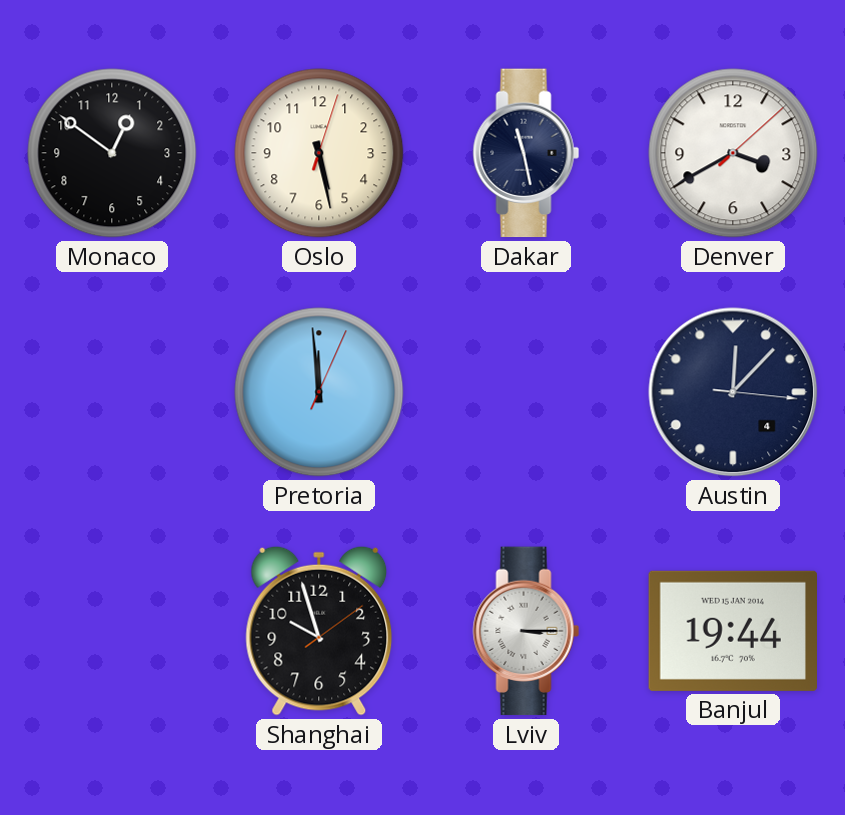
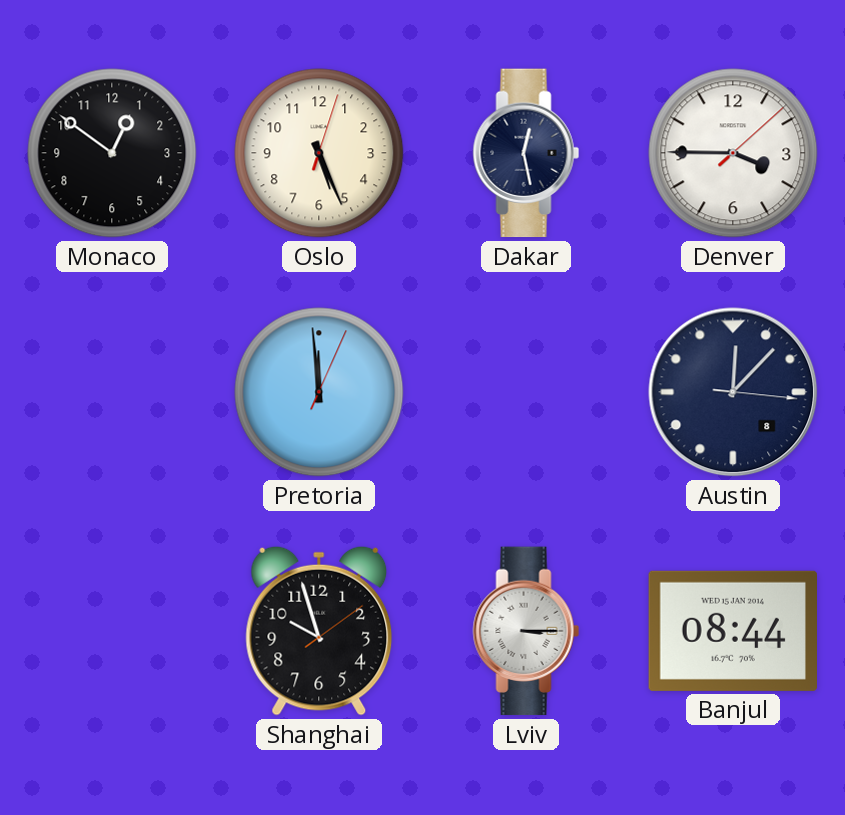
Oslo: 5:28 -> 5:26 (319, 153)
Dakar: 11:28 -> 12:28 (526, 153)
Denver: 3:40 -> 3:45 (733, 153)
Austin date: 4 -> 8 (733, 392)
Banjul: 19:44 -> 08:44 (732, 631)
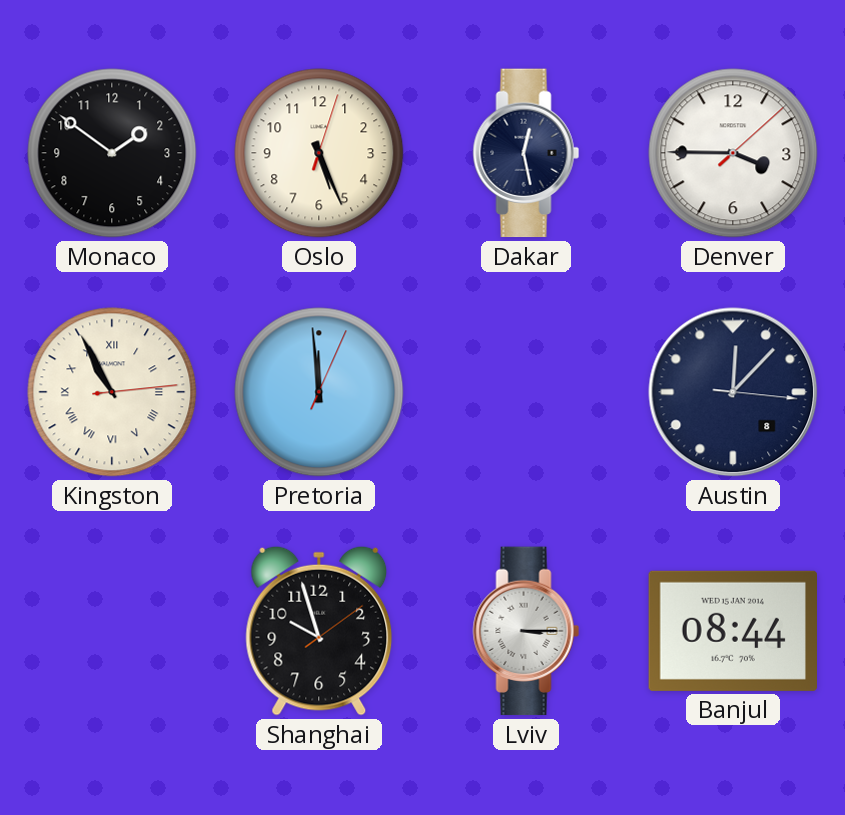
Monaco: 12:51 -> 1:51 (112, 153)
Kingston: none -> 10:55 (112, 392)
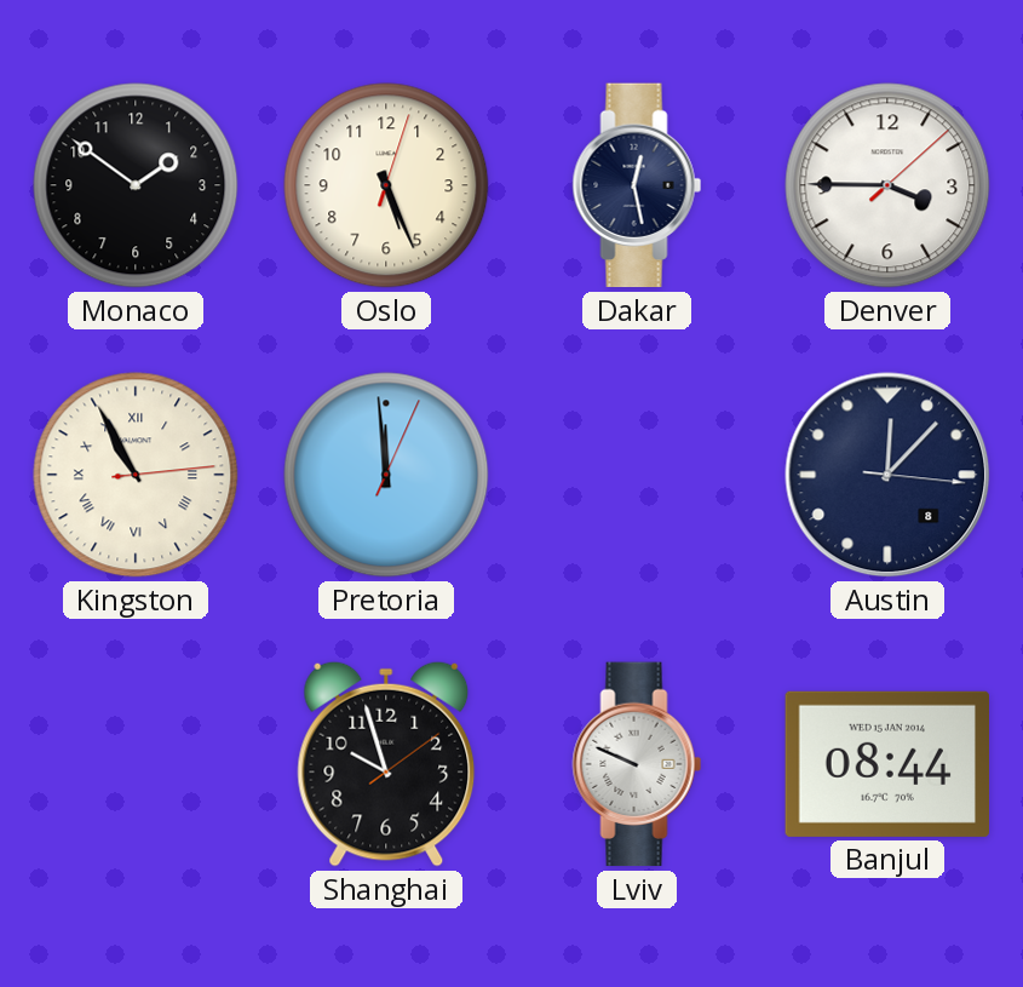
Lviv: 3:15 -> 9:49 (637, 764)
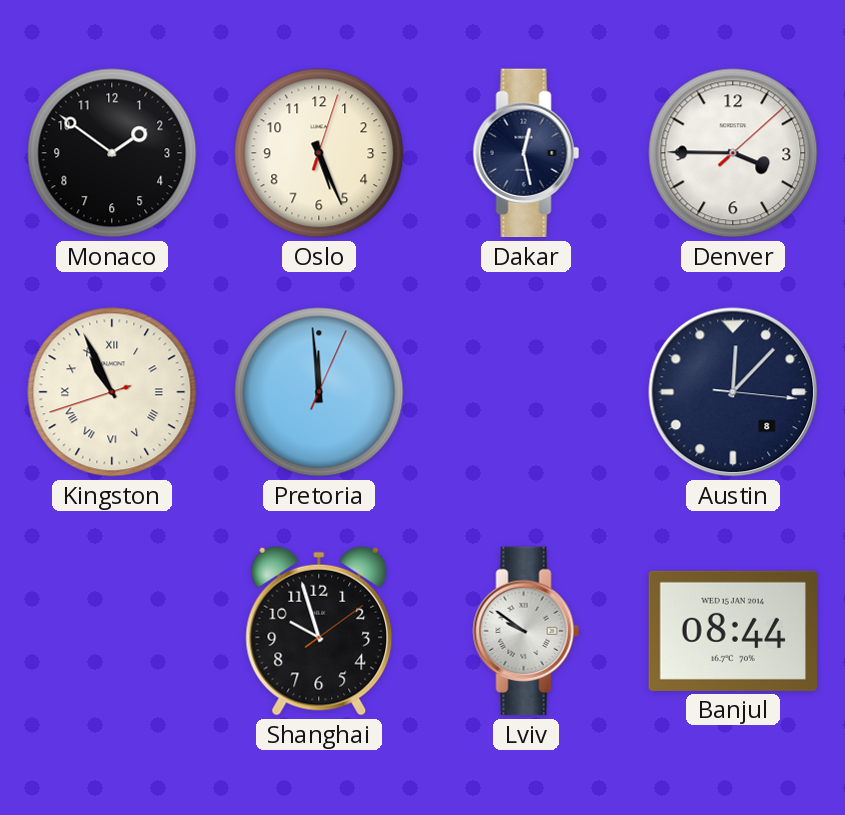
Kingston: 10:55:14 -> 10:55:42 (112, 392)
Lviv: 9:49 -> 9:51 (526, 631)
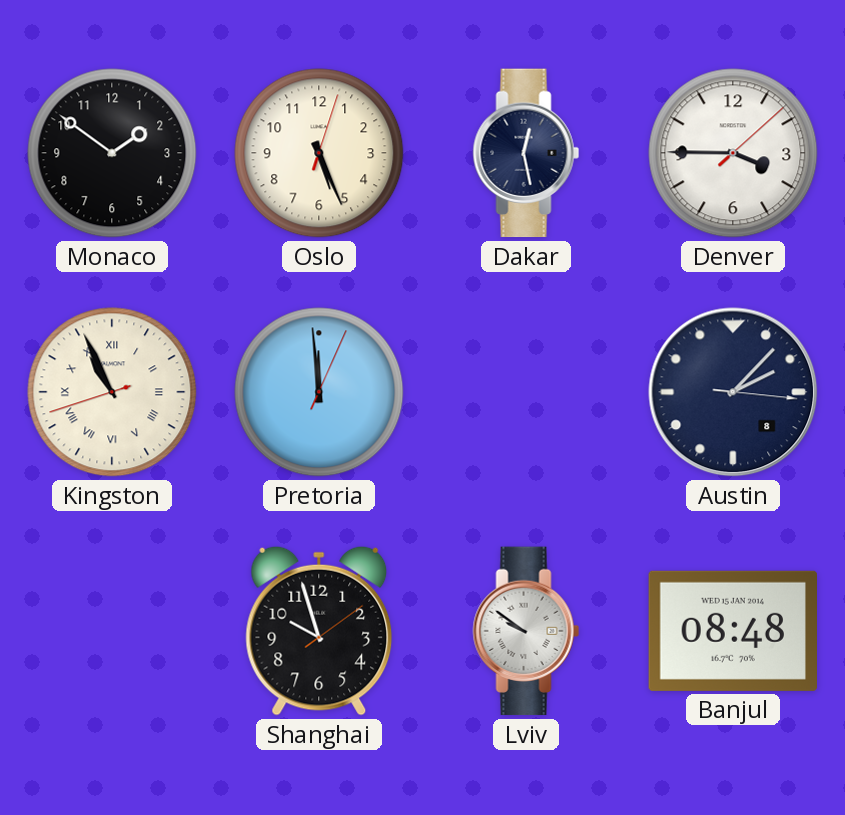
Austin: 12:07 -> 2:07 (733, 392)
Banjul: 08:44 -> 08:48 (732, 631)
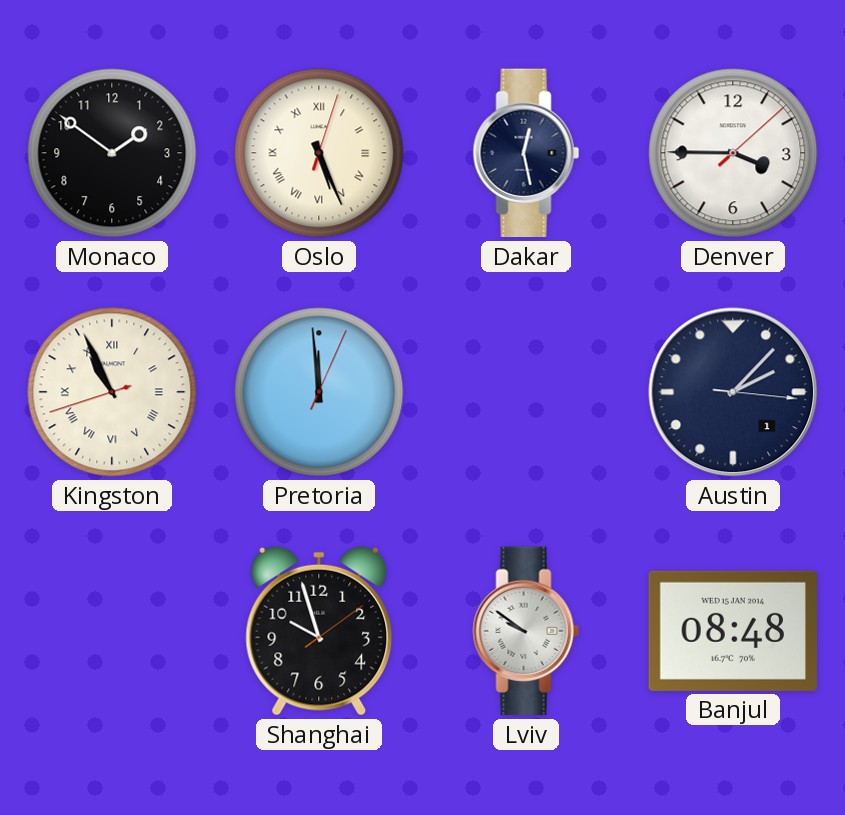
Oslo numerals: Arabic -> Roman (319, 153)
Austin date: 8 -> 1 (733, 392)
